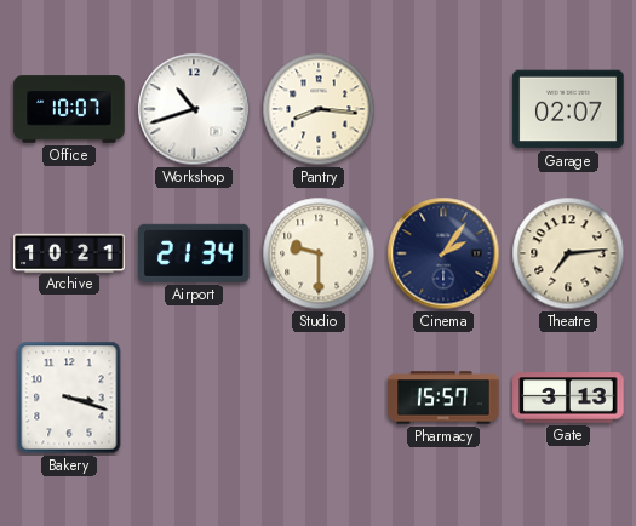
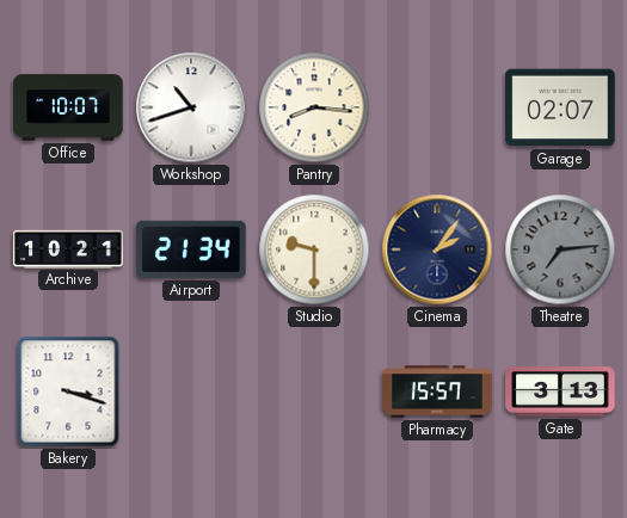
Theatre dial: cream -> grey (560, 249)
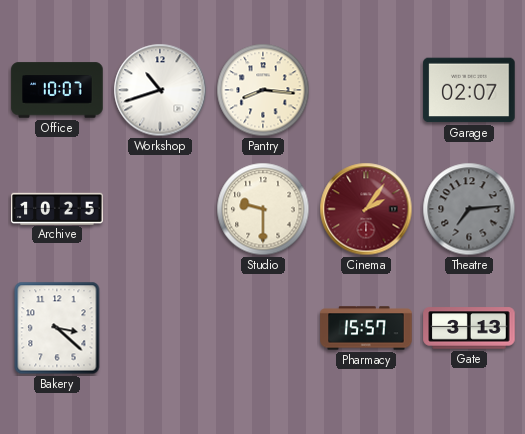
Archive: 10:21 -> 10:25 (57, 208)
Airport: 21:34 -> none (191, 249)
Cinema dial: navy -> burgundy (366, 209)
Bakery: 3:18 -> 3:22 (57, 328)
